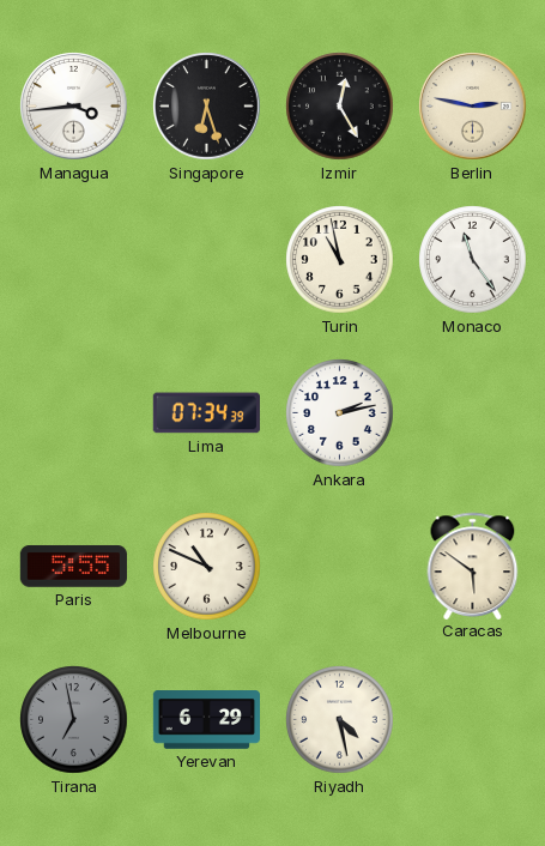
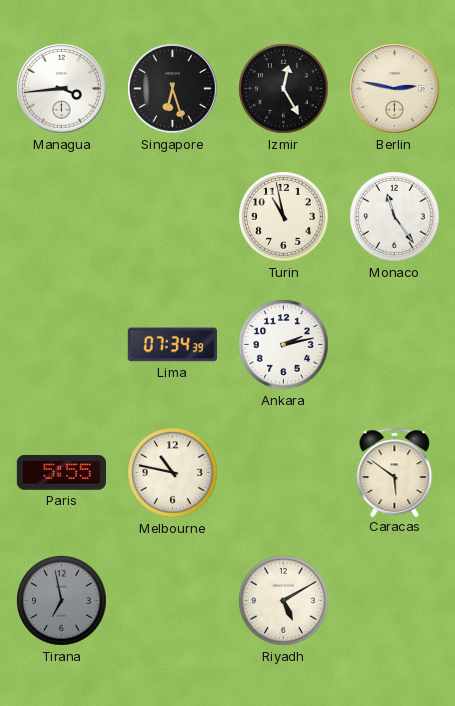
Melbourne: 10:49 -> 10:47 (173, 473)
Yerevan: 6:29 -> none (206, 720)
Riyadh: 4:28 -> 5:10 (284, 601)
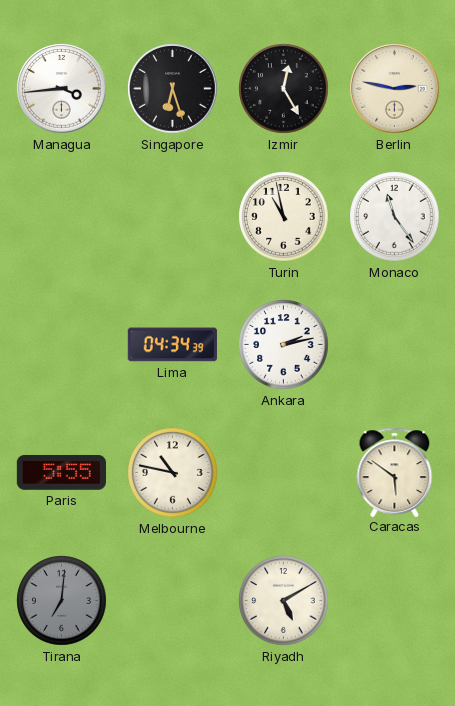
Lima: 07:34 -> 04:34 (172, 345)
Tirana: 6:58 -> 7:01 (62, 601)
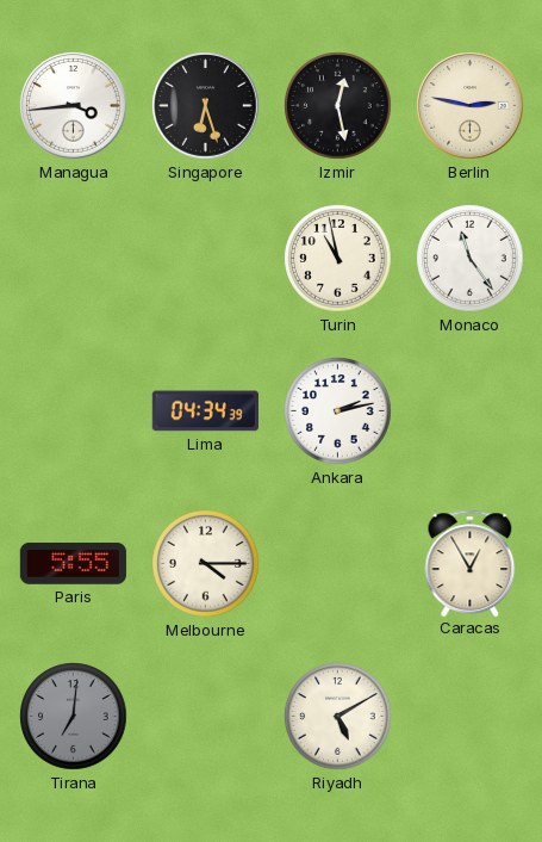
Izmir: 12:25 -> 12:28 (338, 106)
Melbourne: 10:47 -> 4:15 (206, 564)
Caracas: 5:51 -> 12:55 (471, 563)
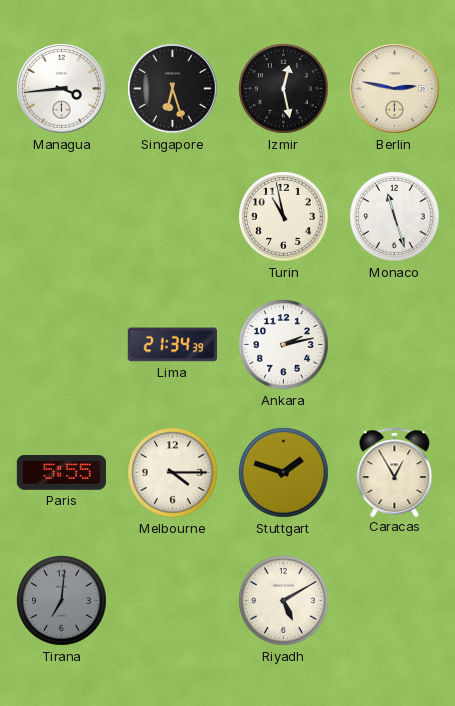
Monaco: 11:24 -> 11:27 (395, 217)
Lima: 04:34 -> 21:34 (172, 345)
Stuttgart: none -> 1:48 (284, 473)
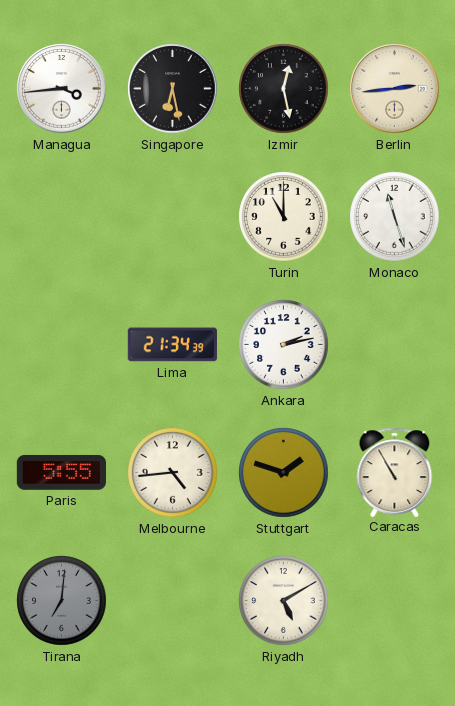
Singapore: 6:27 -> 6:28 (173, 89)
Berlin: 2:47 -> 2:44 (395, 89)
Turin: 10:58 -> 11:00 (284, 217)
Melbourne: 4:15 -> 4:44 (173, 473)
Caracas: 12:55 -> 10:55 (395, 472)
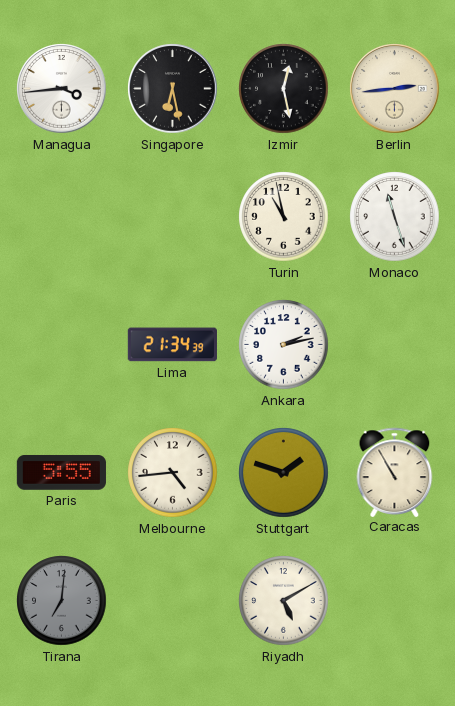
Turin: 11:00 -> 10:58 (284, 217)
